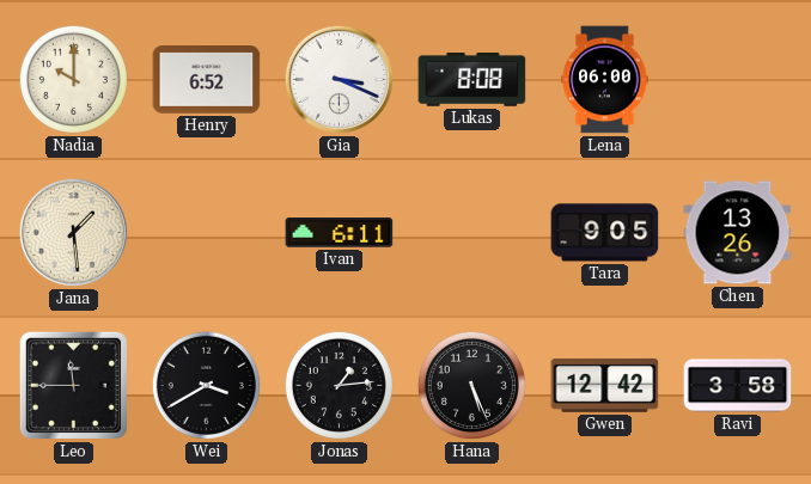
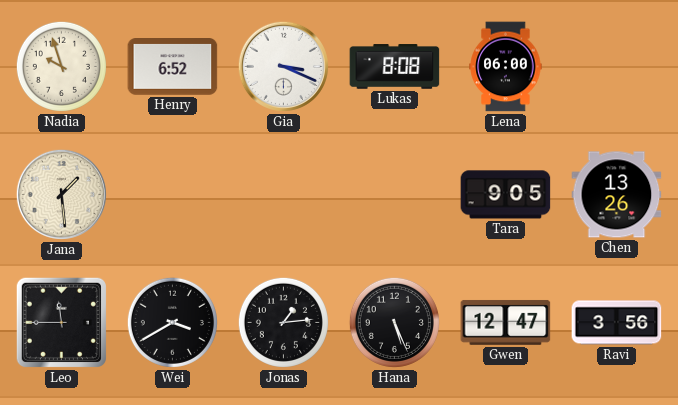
Nadia: 10:00 -> 9:57 (61, 66)
Ivan: 6:11 -> none (340, 233)
Gwen: 12:42 -> 12:47 (506, 322)
Ravi: 3:58 -> 3:56 (617, 323)
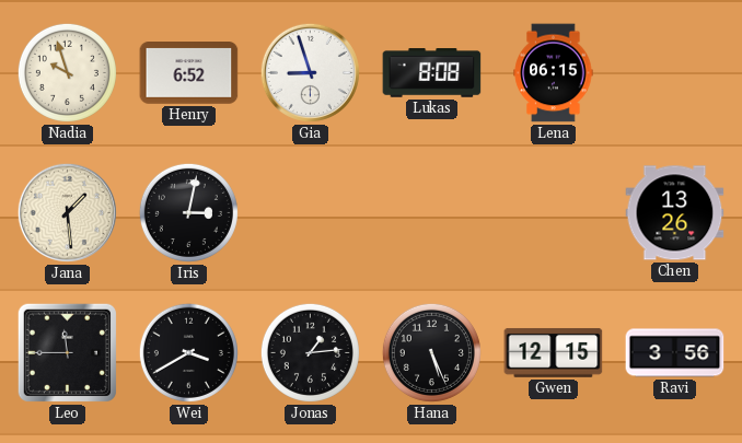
Gia: 3:19 -> 8:57 (310, 72)
Lena: 06:00 -> 06:15 (554, 73)
Iris: none -> 3:02 (188, 212)
Tara: 9:05 -> none (506, 195)
Gwen: 12:47 -> 12:15 (554, 352)
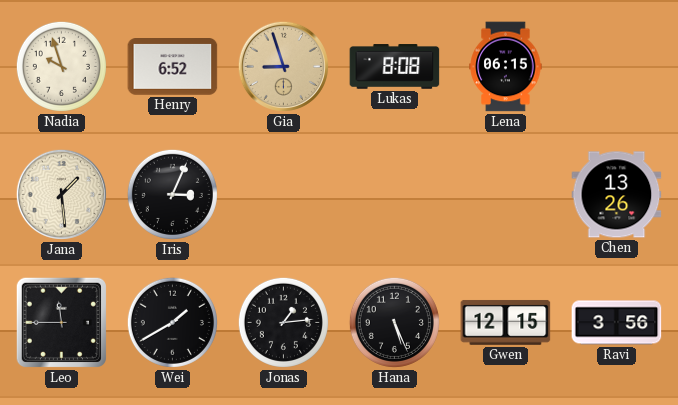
Gia dial: white -> champagne (283, 66)
Iris: 3:02 -> 3:04 (172, 194)
Wei: 3:40 -> 1:40 (172, 322)
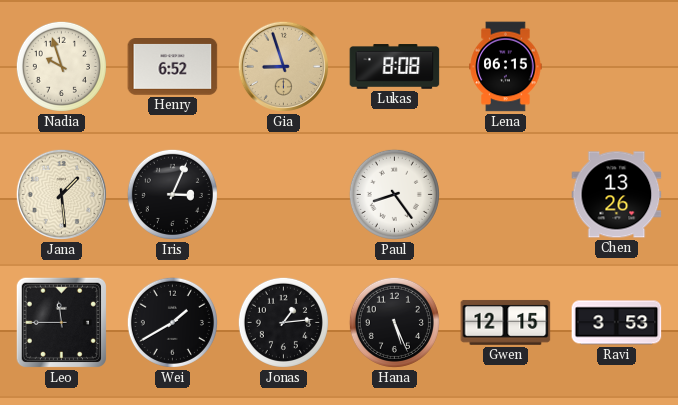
Paul: none -> 8:24 (394, 194)
Ravi: 3:56 -> 3:53 (617, 323)
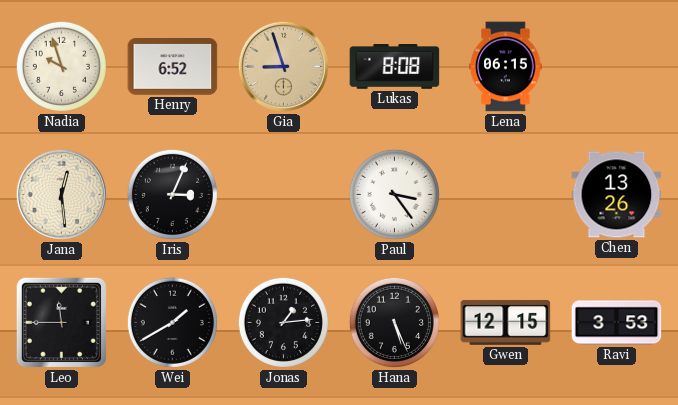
Jana: 1:29 -> 12:29 (61, 194)
Paul: 8:24 -> 3:24 (394, 194)
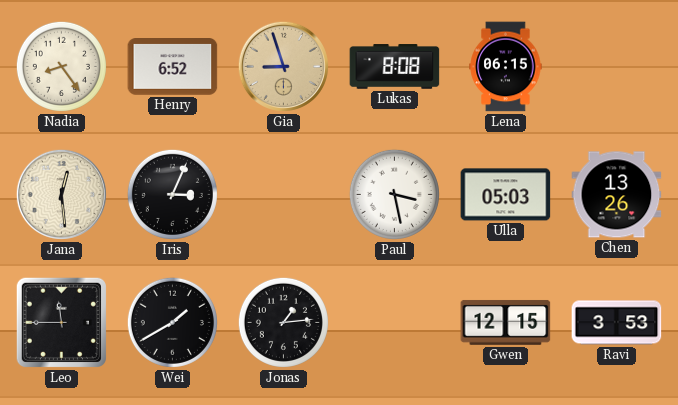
Nadia: 9:57 -> 8:24 (61, 66)
Paul: 3:24 -> 3:28 (394, 194)
Ulla: none -> 05:03 (506, 195)
Hana: 5:26 -> none (394, 322)
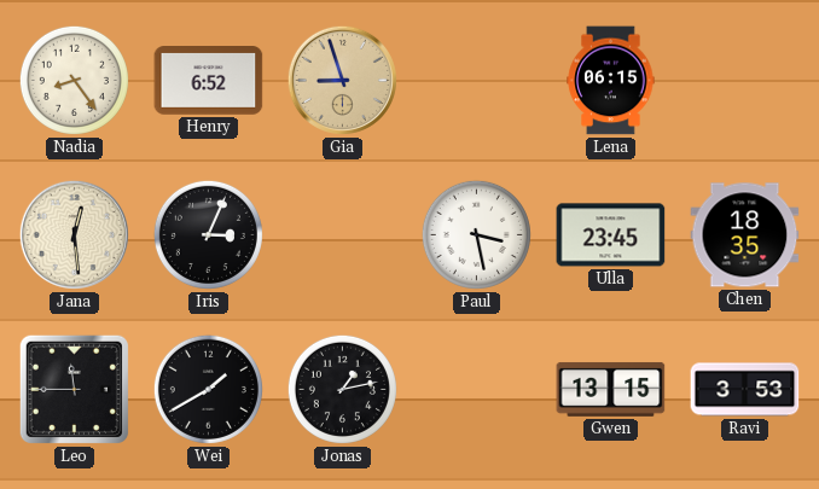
Lukas: 8:08 -> none (395, 67)
Ulla: 05:03 -> 23:45 (611, 235)
Chen: 13:26 -> 18:35 (745, 235)
Jonas: 1:14 -> 1:13 (342, 389)
Gwen: 12:15 -> 13:15 (611, 389)
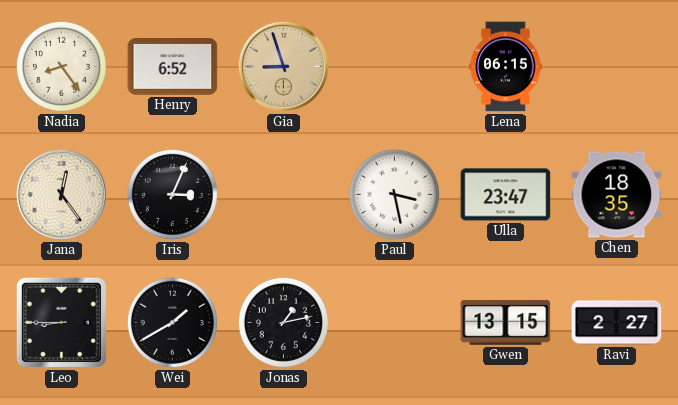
Jana: 12:29 -> 12:24 (61, 194)
Ulla: 23:45 -> 23:47 (506, 195)
Leo: 11:45 -> 8:45 (61, 322)
Ravi: 3:53 -> 2:27 (617, 323)
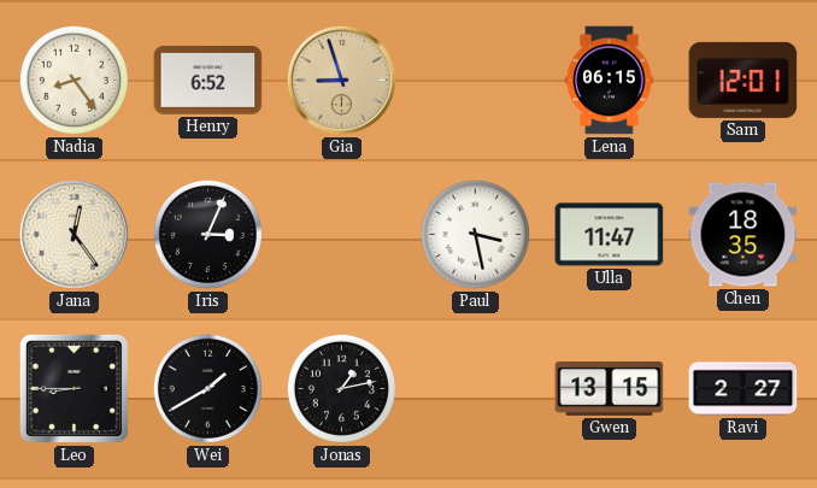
Sam: none -> 12:01 (743, 80)
Ulla: 23:47 -> 11:47 (610, 235)
